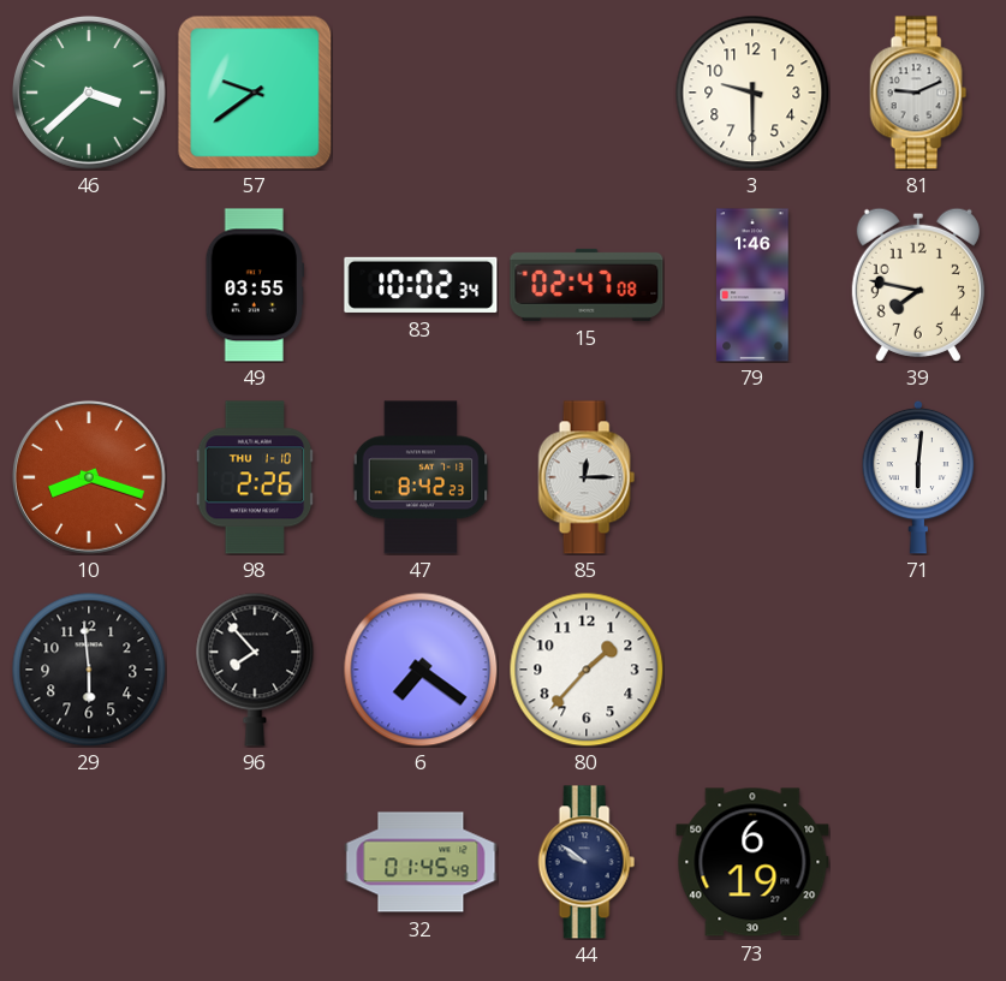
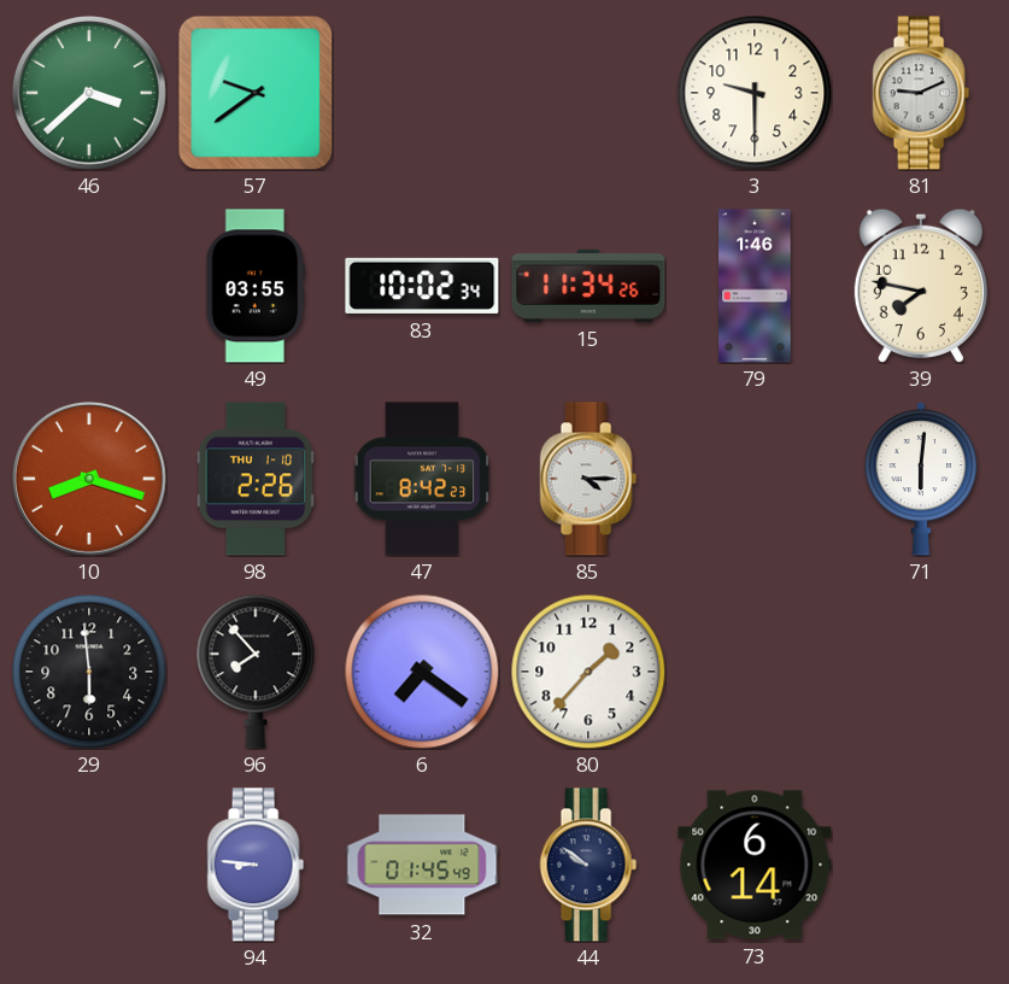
15: 02:47 -> 11:34 (588, 286)
85: 12:15 -> 4:15 (588, 479)
94: none -> 8:46 (256, 865)
73: 6:19 -> 6:14 (755, 865)
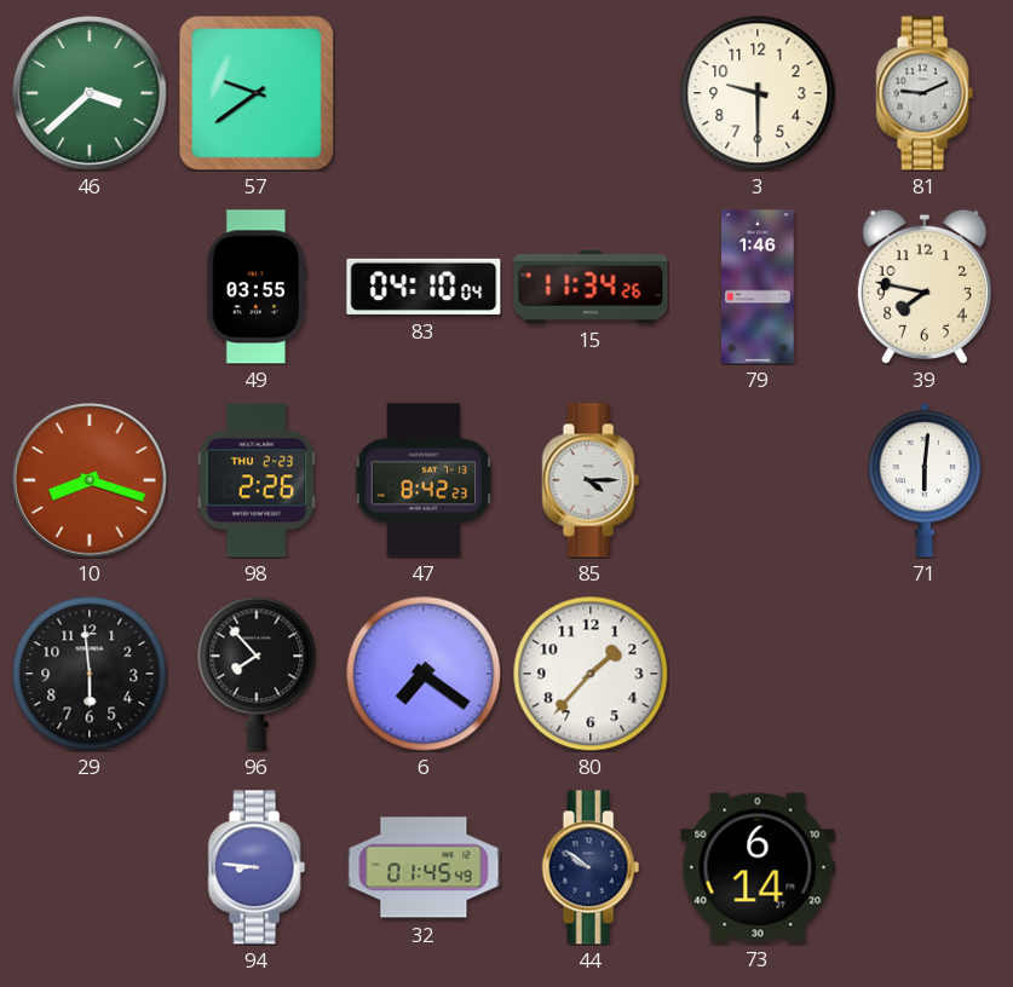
83: 10:02 -> 04:10 (424, 287)
98 date: THU 1-10 -> THU 2-23 (257, 480)
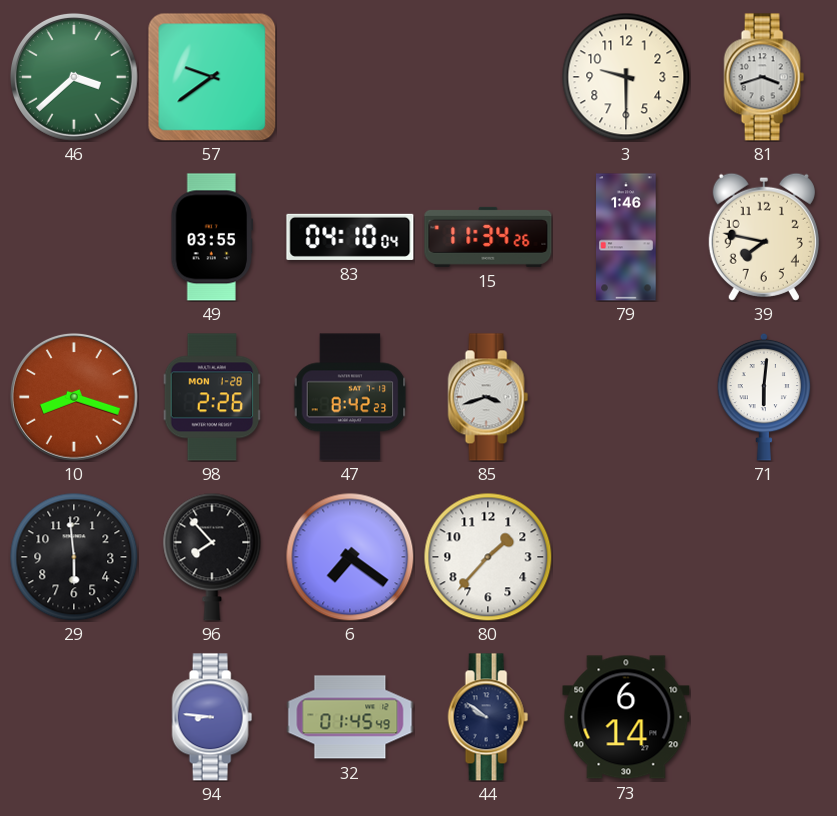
81: 9:11 -> 3:42 (764, 77)
98 date: THU 2-23 -> MON 1-28 (212, 397)
85: 4:15 -> 3:42 (488, 397)
